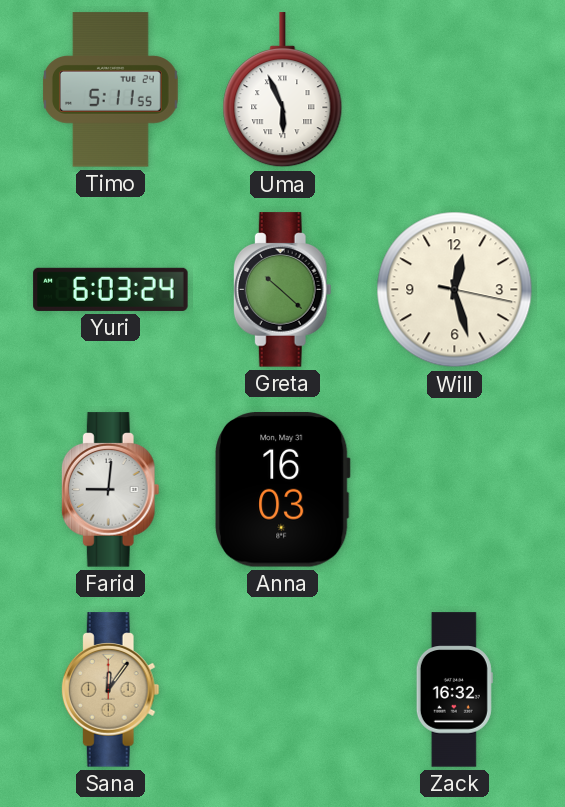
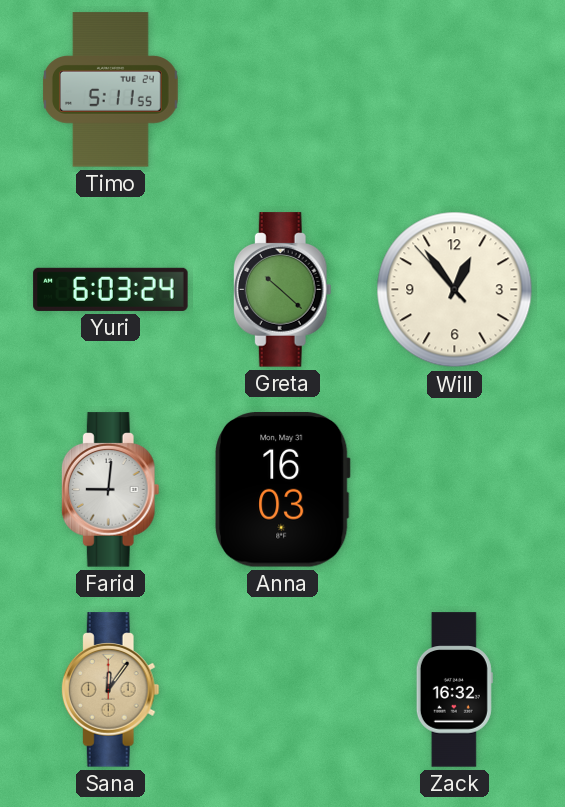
Uma: 5:56 -> none (283, 90)
Will: 12:27 -> 12:53 (455, 290)
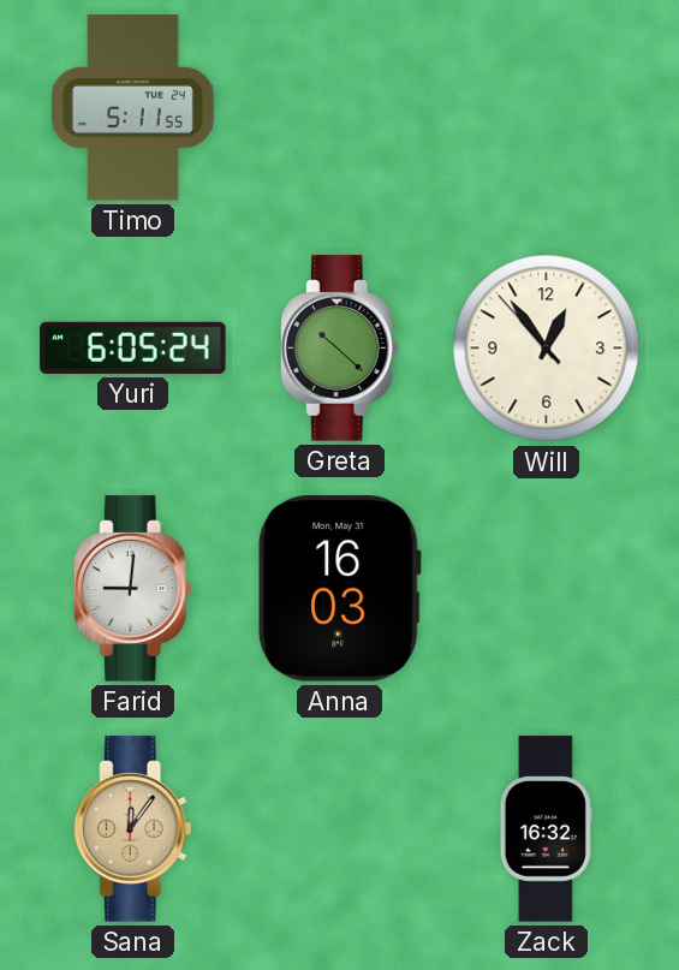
Yuri: 6:03 -> 6:05 (133, 347)
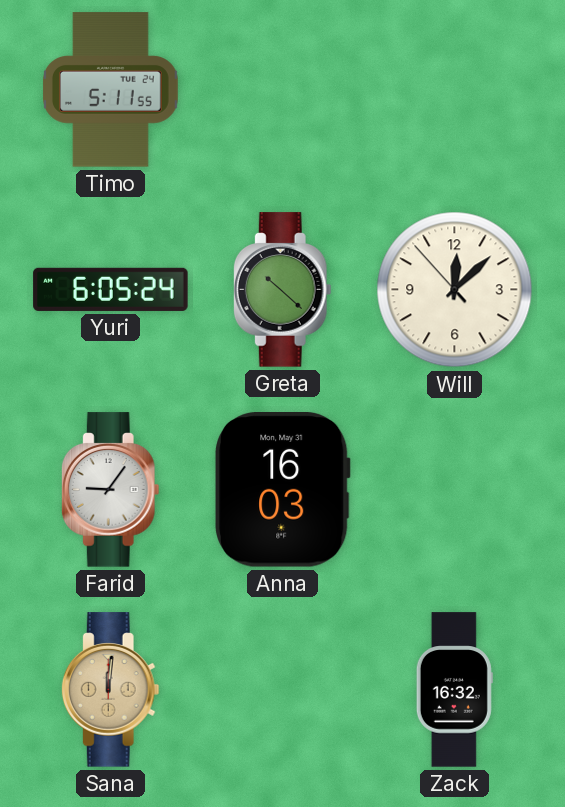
Will: 12:53 -> 12:07 (455, 290)
Farid: 9:01 -> 9:06 (110, 490)
Sana: 12:06 -> 12:01 (110, 690)
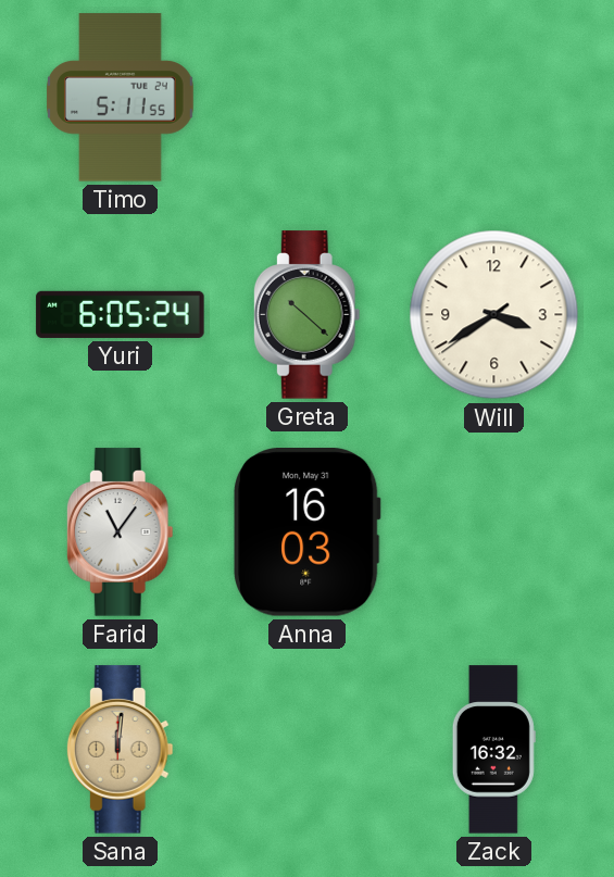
Will: 12:07 -> 3:39 (494, 315)
Farid: 9:06 -> 11:06 (120, 533)
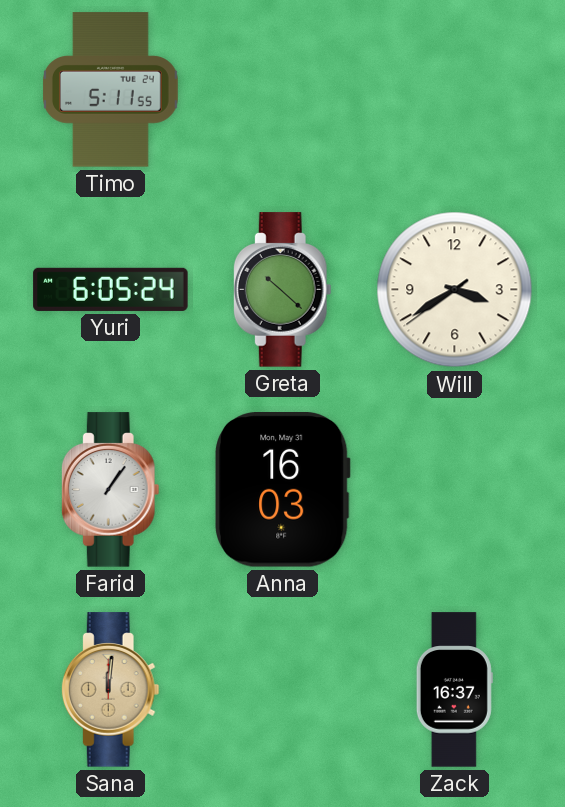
Farid: 11:06 -> 1:06 (110, 490)
Zack: 16:32 -> 16:37 (454, 690)
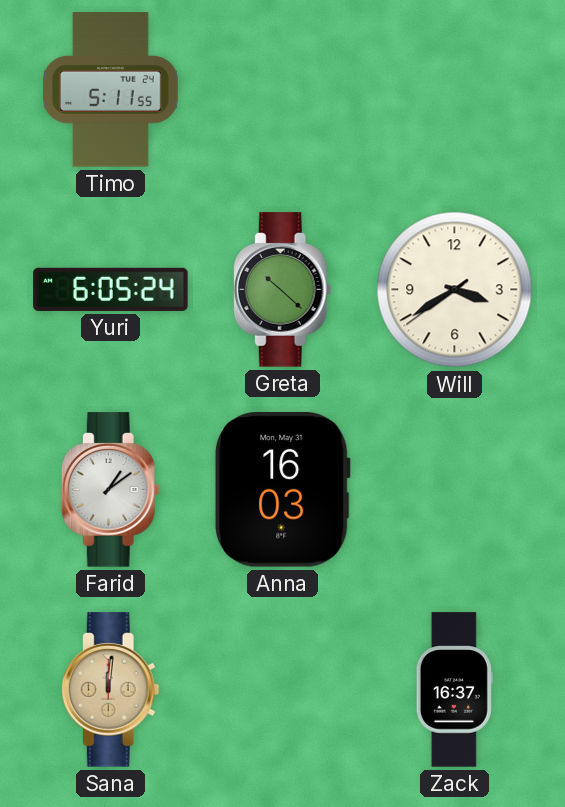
Farid: 1:06 -> 1:09 (110, 490)
